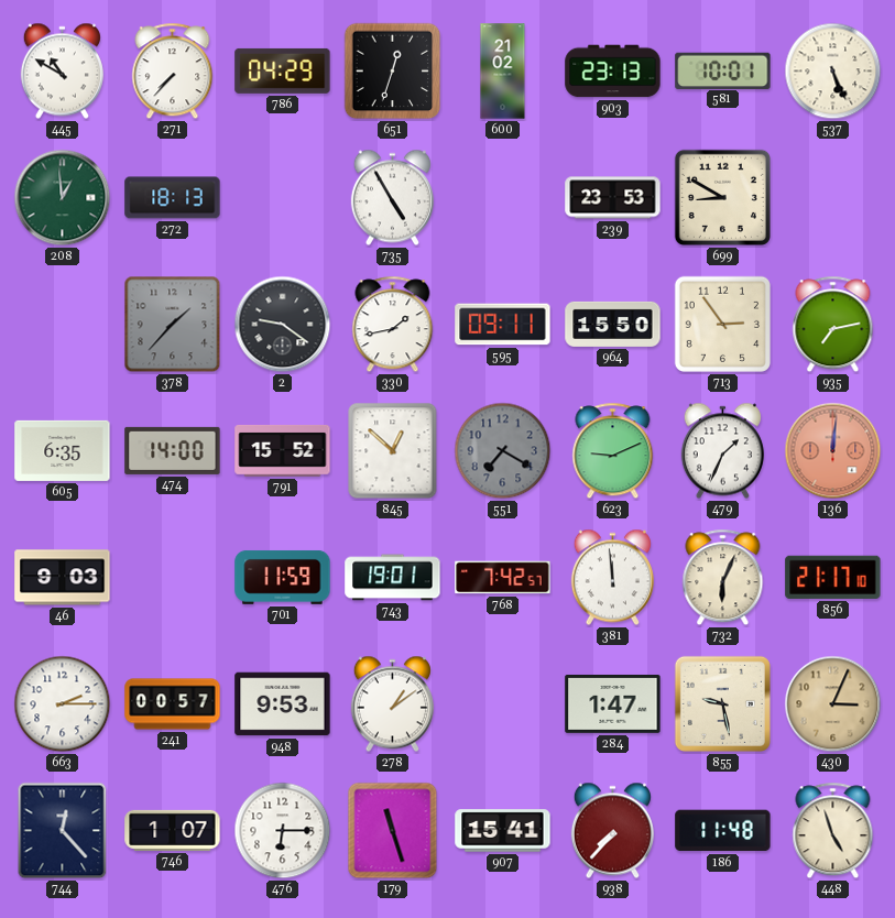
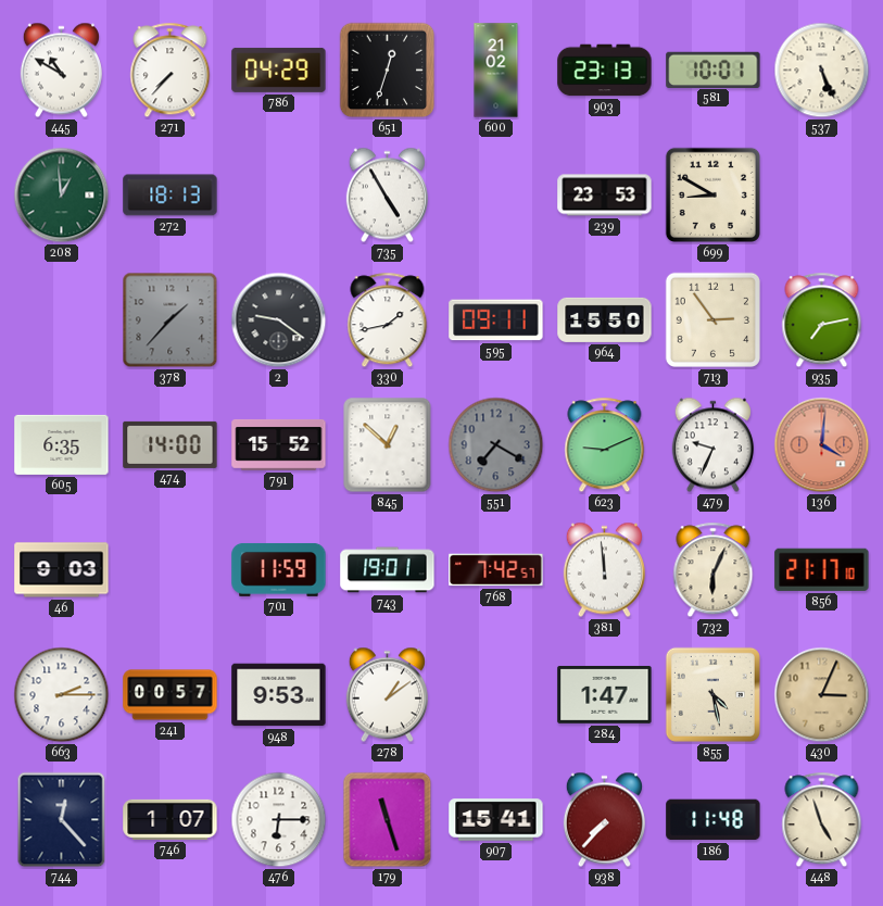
479: 1:34 -> 9:34 (712, 445)
136: 12:01 -> 4:01 (822, 445)
855: 9:28 -> 4:28 (712, 694)
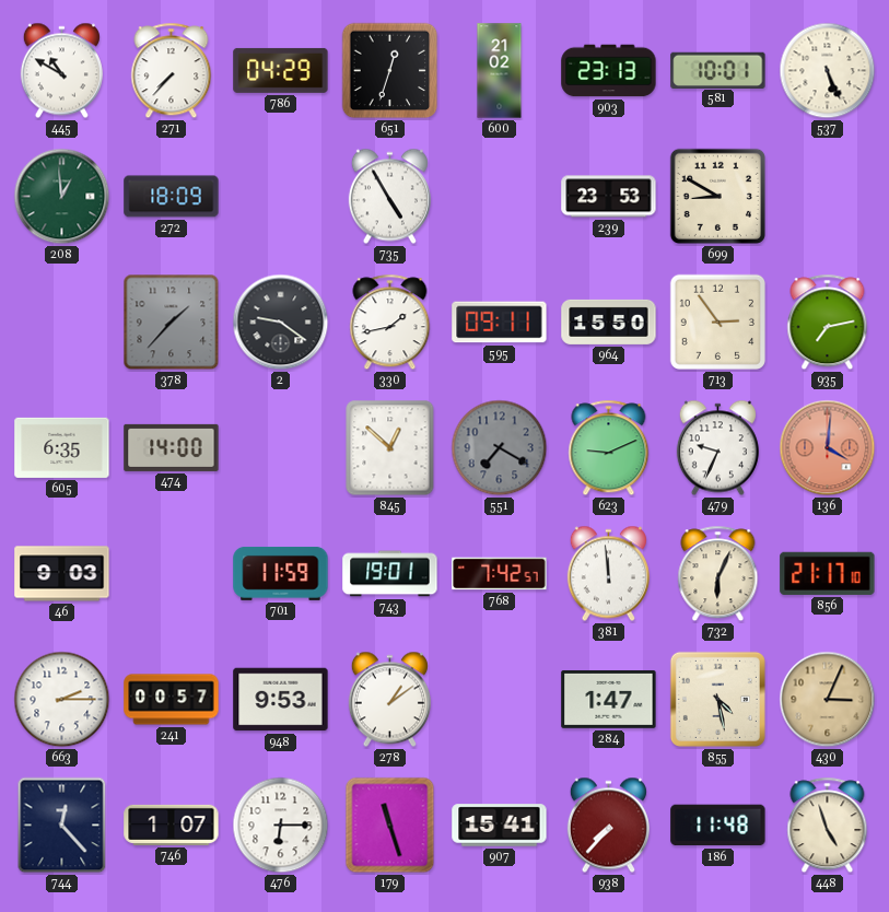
272: 18:13 -> 18:09 (172, 197)
791: 15:52 -> none (279, 445)
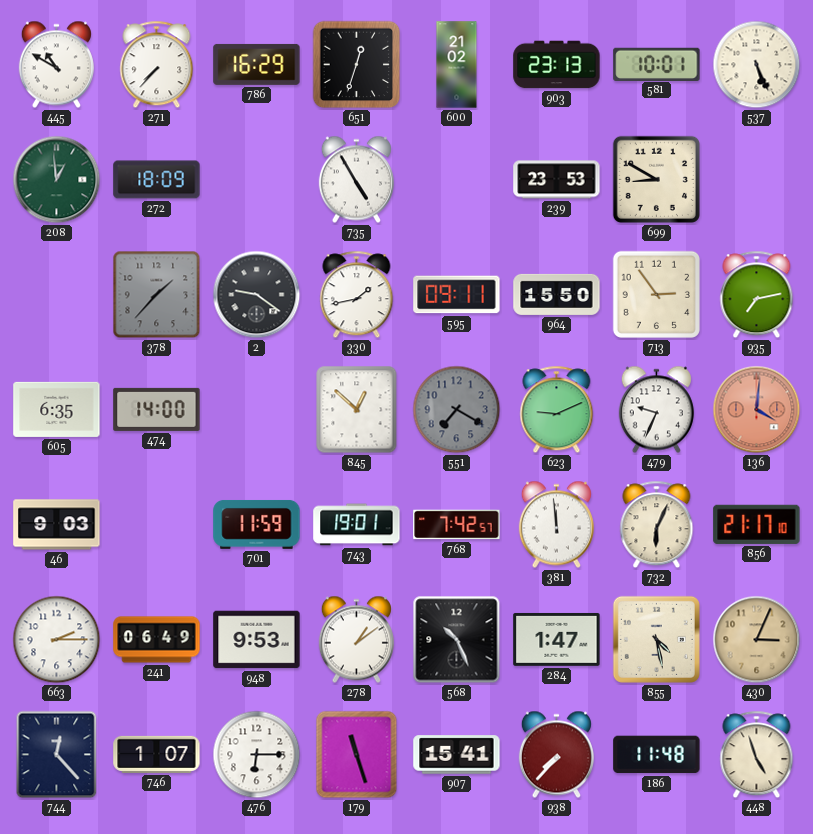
786: 04:29 -> 16:29 (257, 64)
241: 00:57 -> 06:49 (157, 640)
568: none -> 10:26 (457, 640)
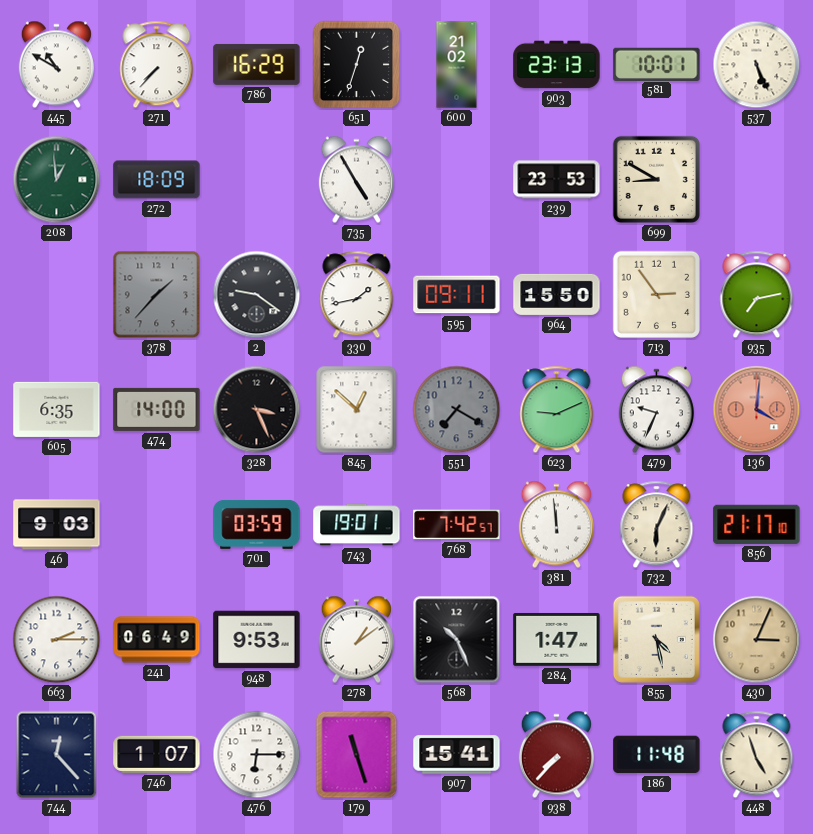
328: none -> 3:26 (257, 410)
701: 11:59 -> 03:59 (257, 524)
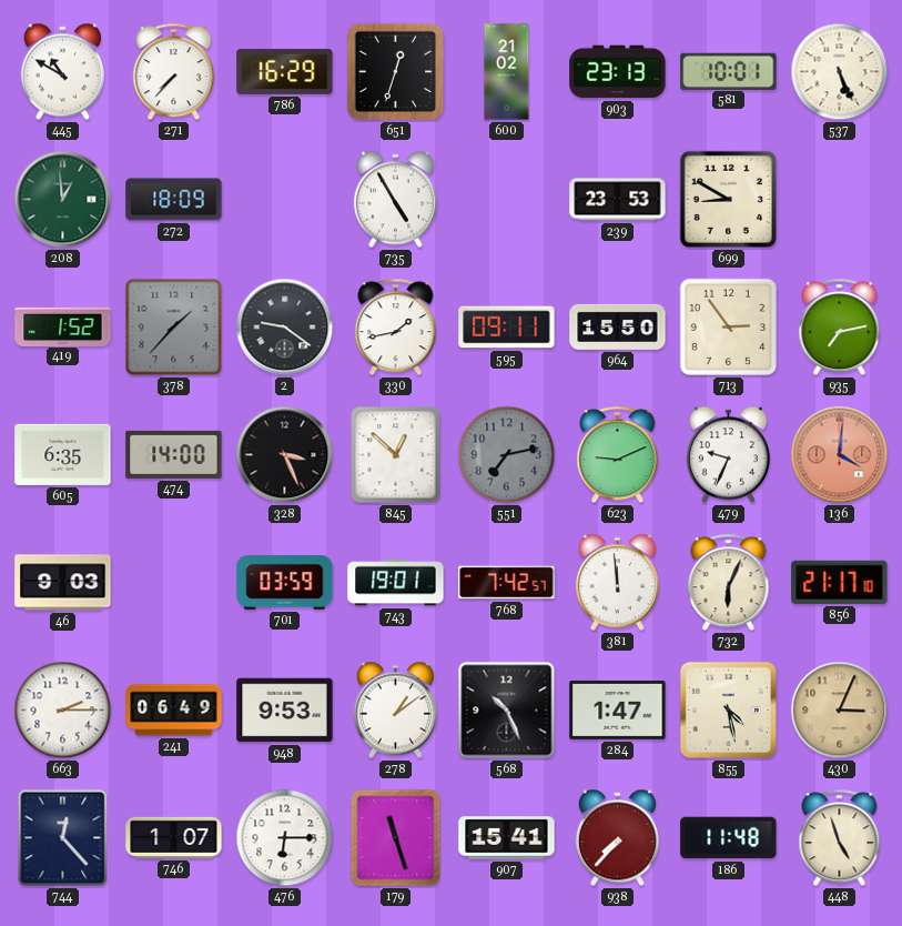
419: none -> 1:52 (63, 326)
551: 7:20 -> 7:13 (507, 455)
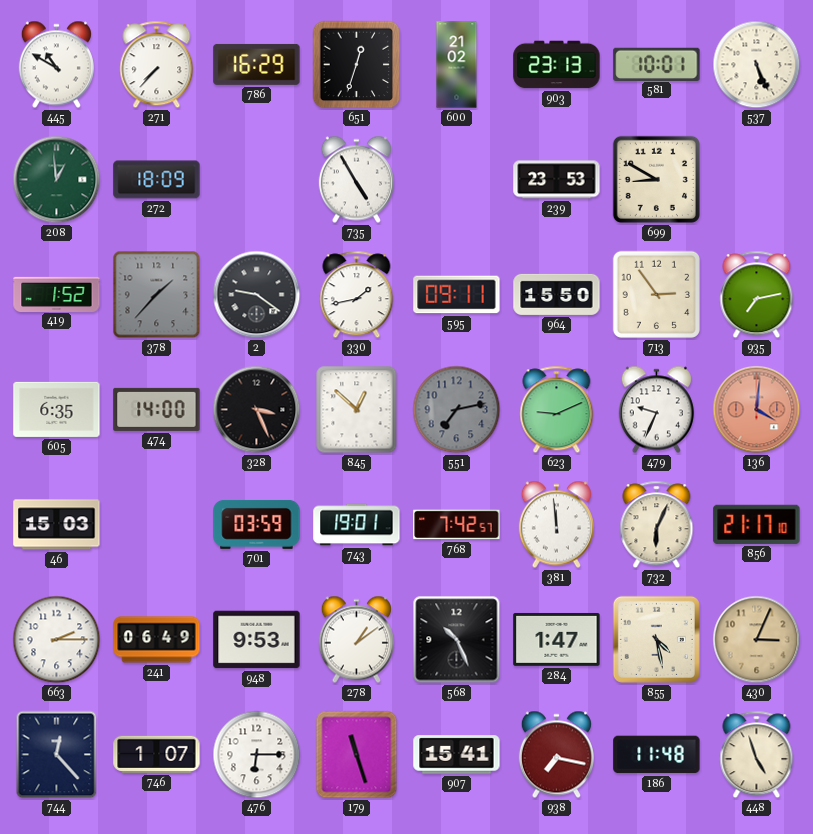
46: 9:03 -> 15:03 (57, 525)
938: 7:37 -> 7:17 (556, 755)
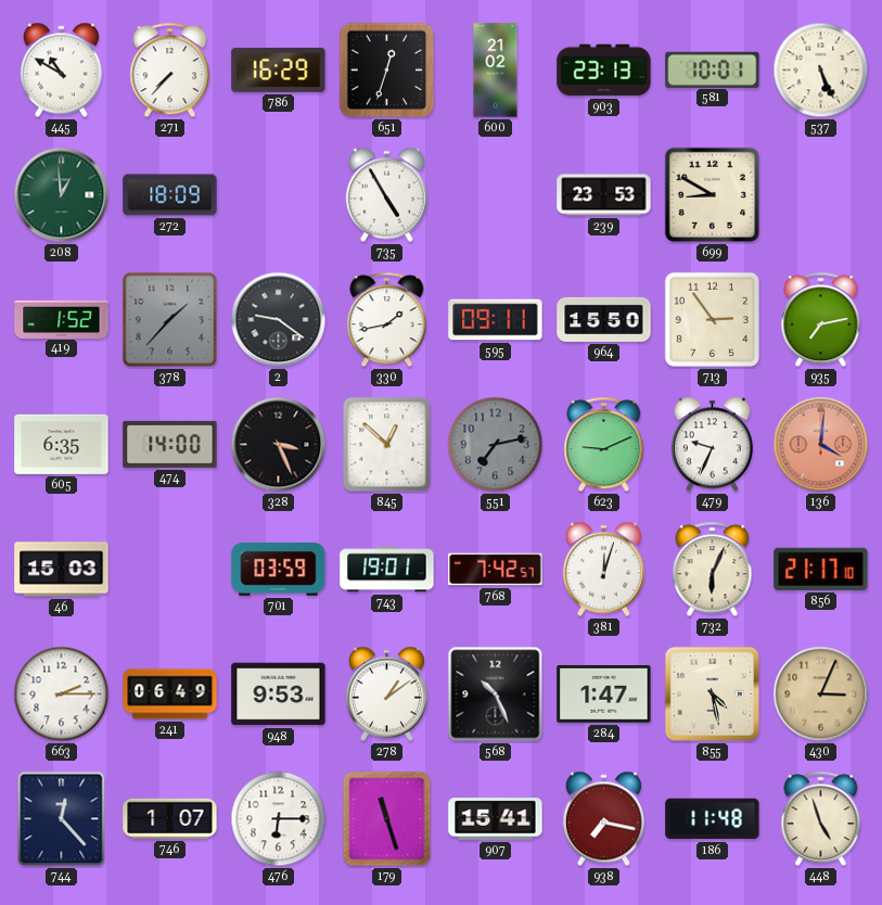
381: 11:59 -> 12:03 (603, 570)
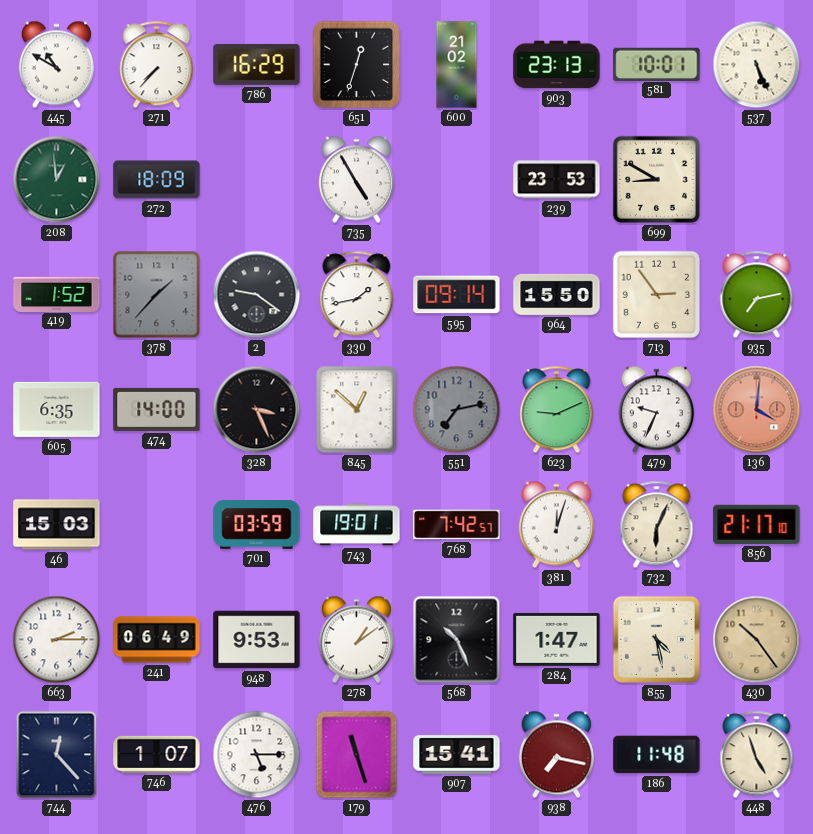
595: 09:11 -> 09:14 (457, 295)
430: 3:04 -> 10:24 (757, 640)
476: 6:15 -> 5:15 (257, 755)
